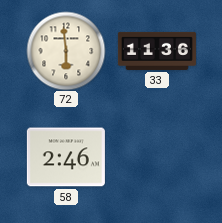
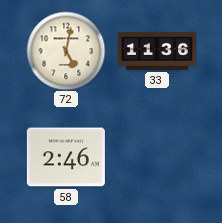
72: 5:59 -> 5:02 (66, 51)
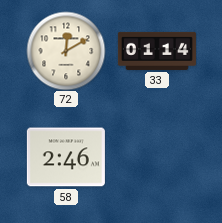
72: 5:02 -> 12:10 (66, 51)
33: 11:36 -> 01:14 (157, 51)
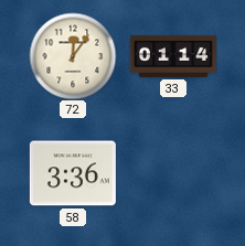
72: 12:10 -> 12:06 (73, 56)
58: 2:46 -> 3:36 (73, 173)
